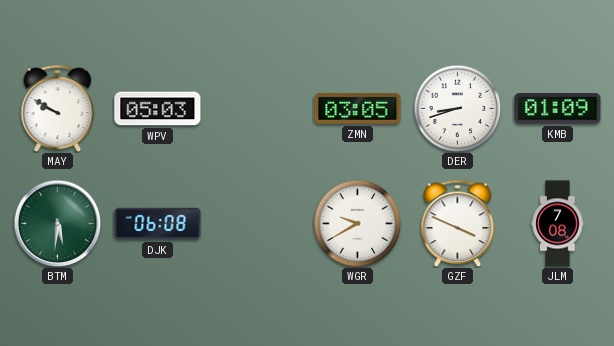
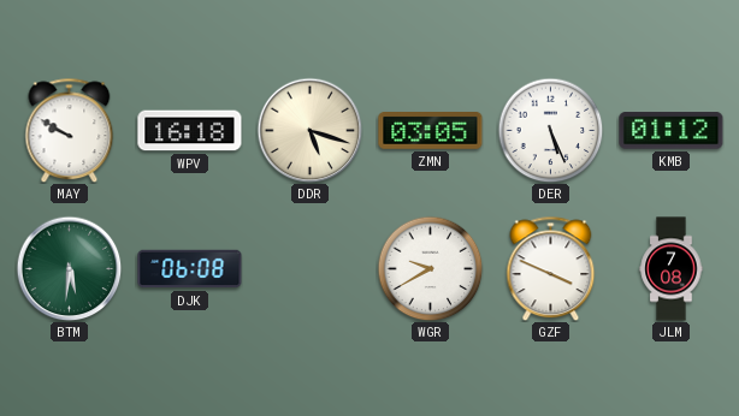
WPV: 05:03 -> 16:18 (190, 131)
DDR: none -> 5:18 (309, 130)
DER: 8:42 -> 5:26 (550, 130)
KMB: 01:09 -> 01:12 (672, 131)
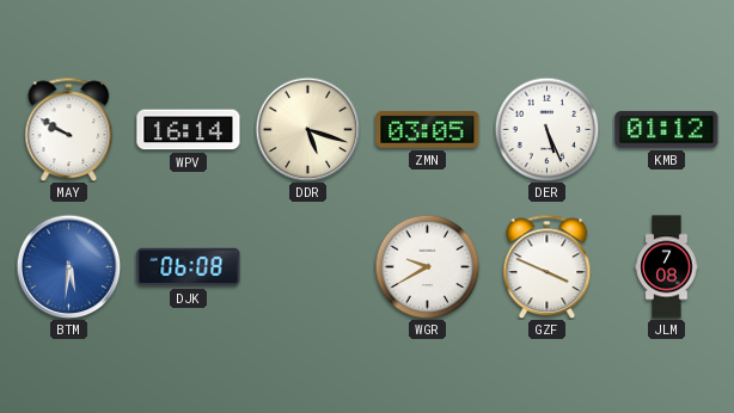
WPV: 16:18 -> 16:14 (189, 130)
BTM dial: green -> blue (68, 266)
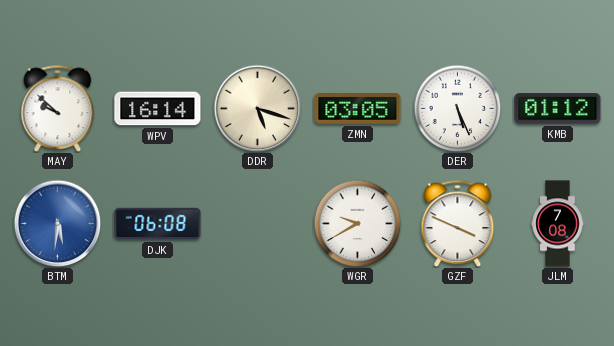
MAY: 9:50 -> 9:52 (58, 108)
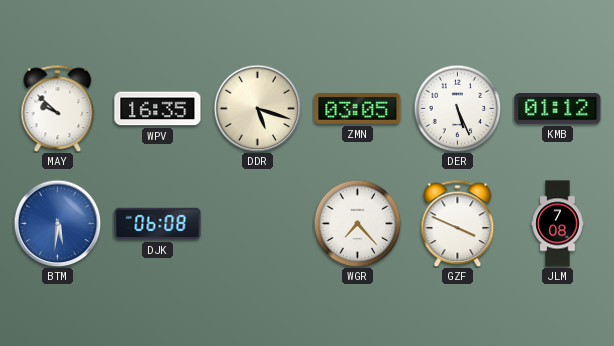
WPV: 16:14 -> 16:35 (158, 109)
WGR: 9:40 -> 7:23 (357, 223)
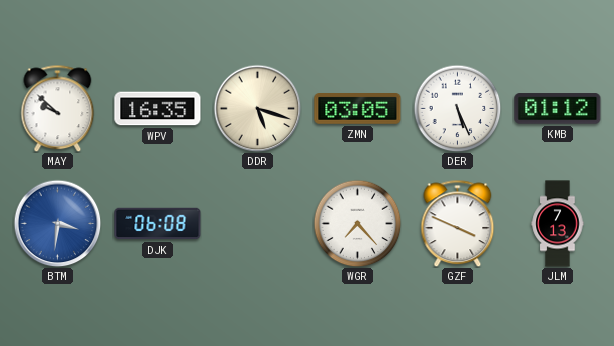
BTM: 5:31 -> 3:31 (57, 223)
JLM: 7:08 -> 7:13 (558, 224)
